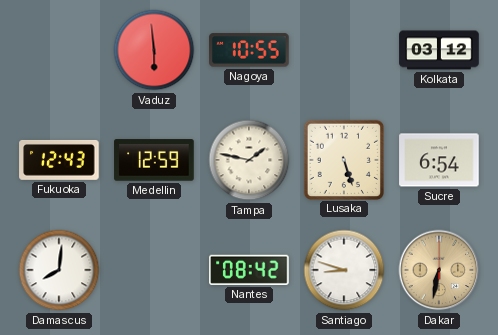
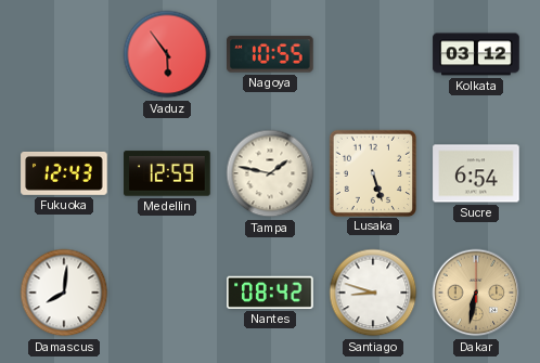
Vaduz: 5:59 -> 5:54 (167, 54)
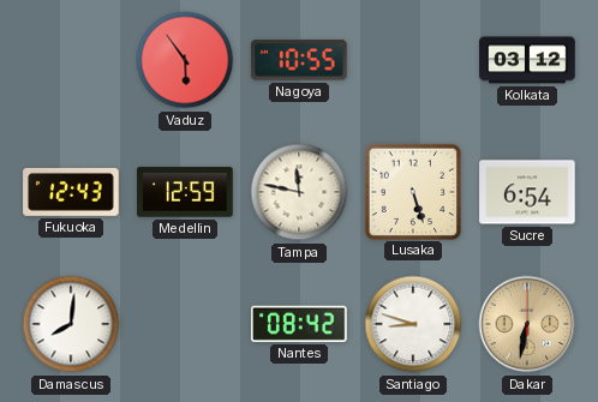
Tampa: 1:47 -> 11:47 (299, 192)
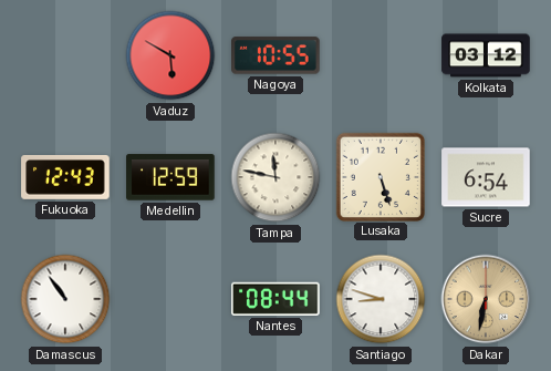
Vaduz: 5:54 -> 5:50 (170, 55)
Damascus: 8:01 -> 10:54 (65, 299)
Nantes: 08:42 -> 08:44 (277, 299)
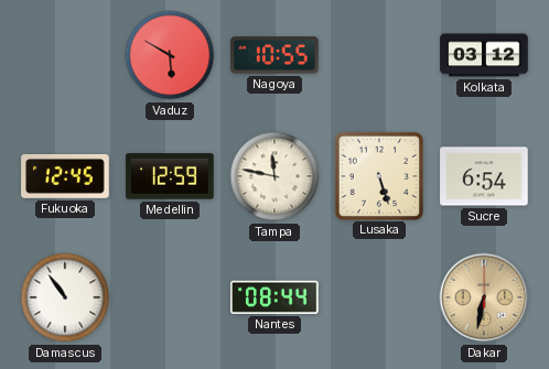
Fukuoka: 12:43 -> 12:45 (65, 176)
Santiago: 8:48 -> none (381, 299)
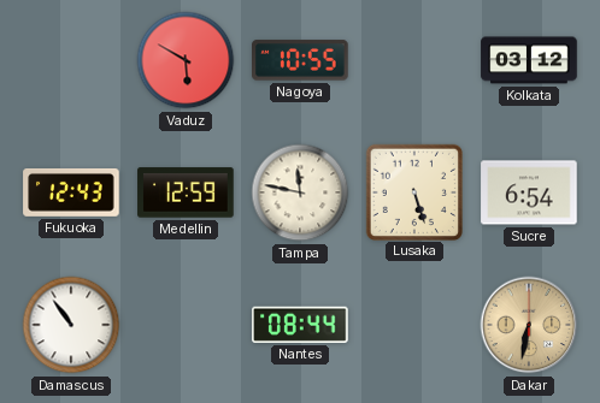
Fukuoka: 12:45 -> 12:43 (71, 192)
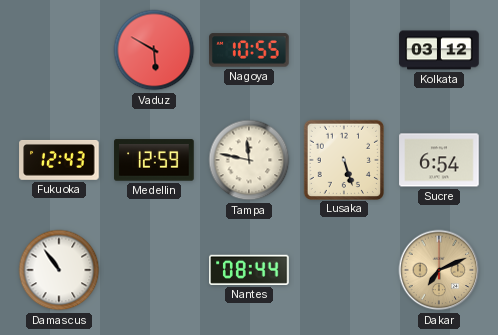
Dakar: 6:32 -> 7:11 (439, 270)
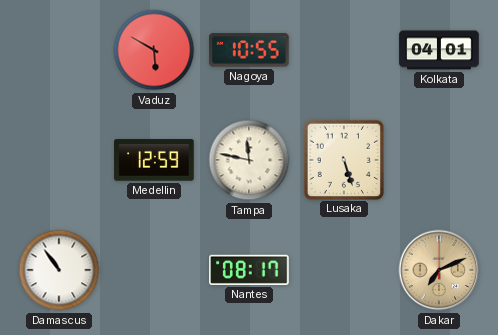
Kolkata: 03:12 -> 04:01 (439, 50)
Fukuoka: 12:43 -> none (59, 160)
Sucre: 6:54 -> none (439, 160)
Nantes: 08:44 -> 08:17 (250, 270)
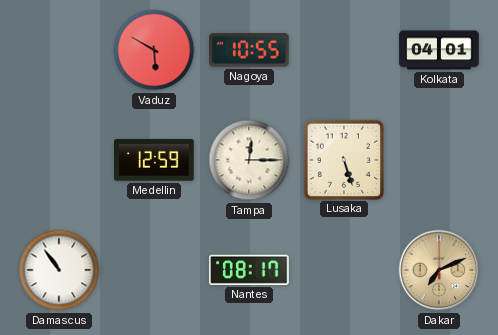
Tampa: 11:47 -> 12:15 (249, 160)
